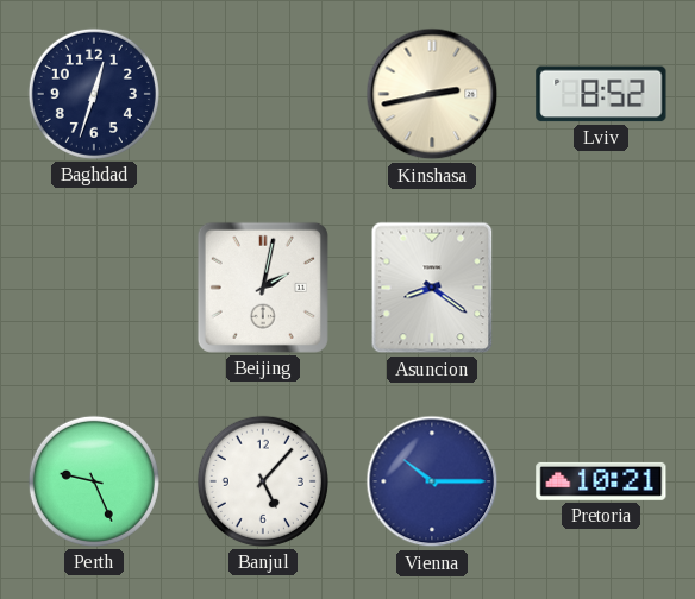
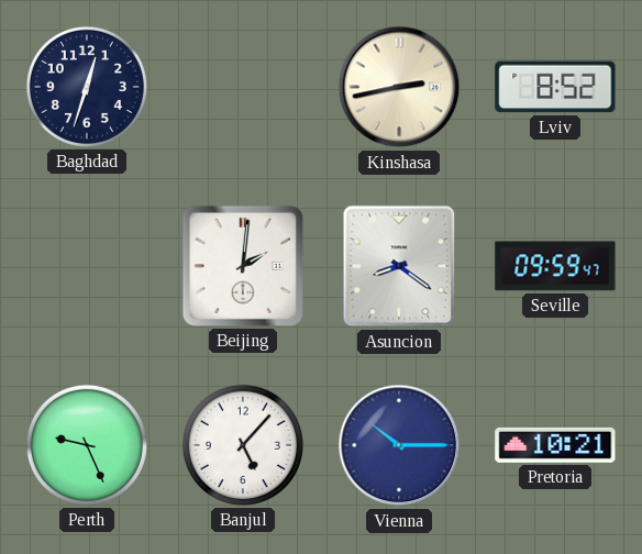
Beijing: 2:02 -> 2:01 (243, 266)
Seville: none -> 09:59 (555, 266)
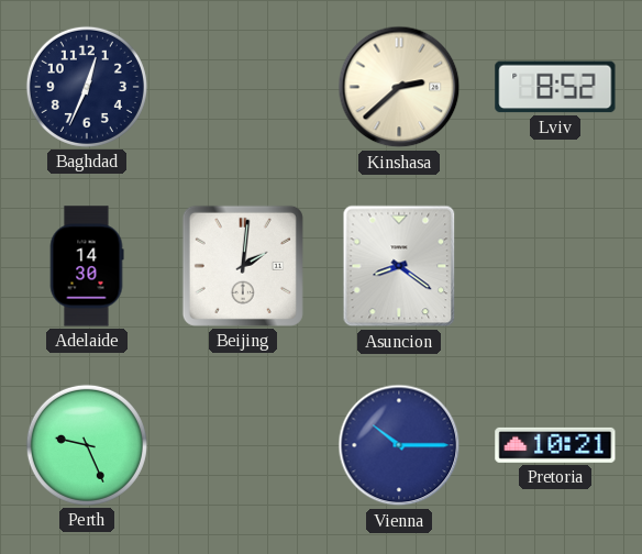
Baghdad: 12:33 -> 12:34 (87, 87)
Kinshasa: 2:43 -> 2:38 (399, 87)
Adelaide: none -> 14:30 (87, 266)
Seville: 09:59 -> none (555, 266)
Banjul: 5:07 -> none (243, 445)
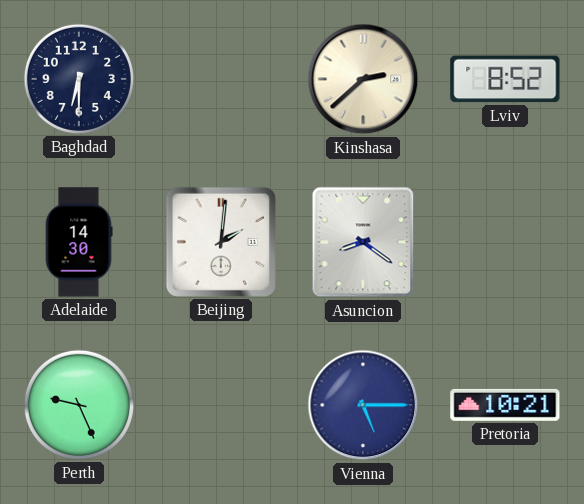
Baghdad: 12:34 -> 6:30 (79, 79)
Vienna: 10:15 -> 5:15 (363, 405)
